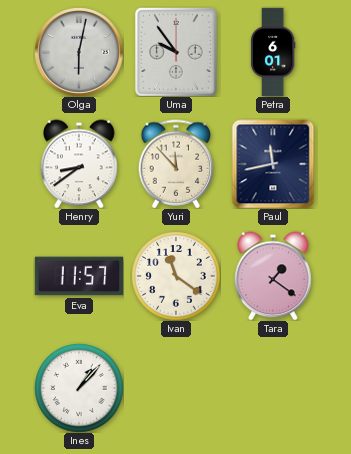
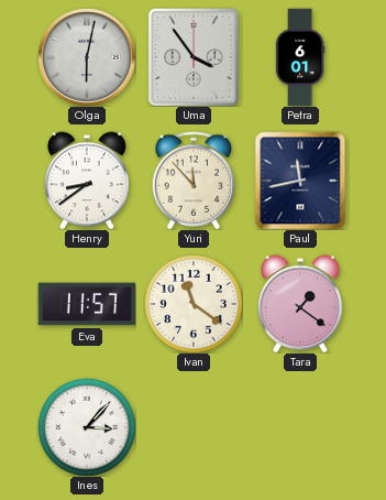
Uma: 9:54 -> 3:54 (194, 57)
Ines: 1:07 -> 3:07 (87, 427)
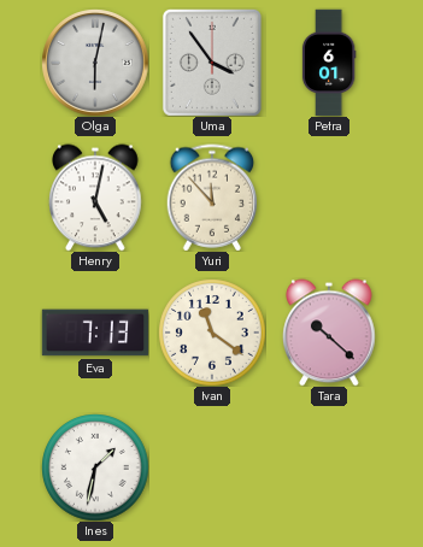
Henry: 8:39 -> 5:02 (95, 198)
Paul: 11:43 -> none (300, 181)
Eva: 11:57 -> 7:13 (95, 333)
Tara: 1:21 -> 10:22 (329, 333)
Ines: 3:07 -> 1:32 (95, 467)
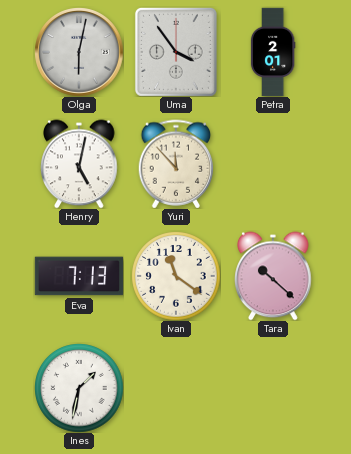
Petra: 6:01 -> 2:01 (273, 52)
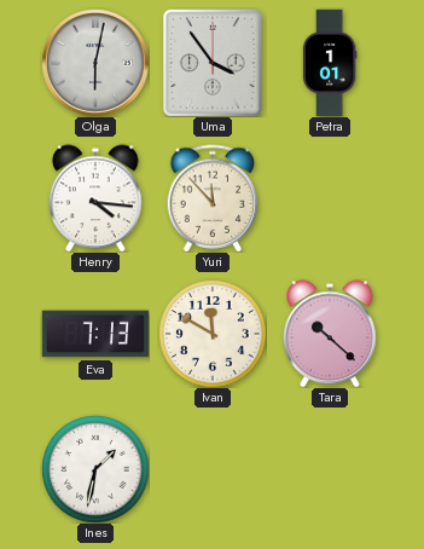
Petra: 2:01 -> 1:01 (330, 63)
Henry: 5:02 -> 4:16 (95, 198)
Ivan: 11:21 -> 11:50 (213, 334)
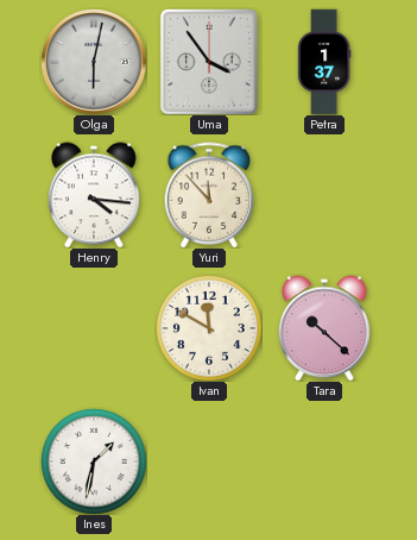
Petra: 1:01 -> 1:37 (324, 62)
Eva: 7:13 -> none (95, 334)
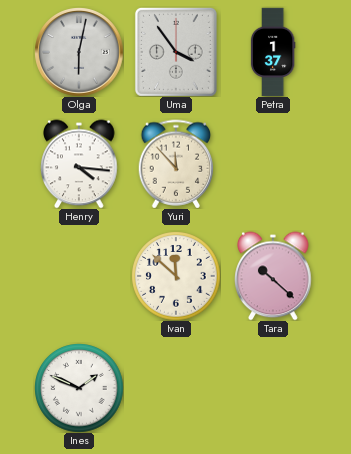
Ivan: 11:50 -> 11:52 (176, 276)
Ines: 1:32 -> 1:49 (79, 388)
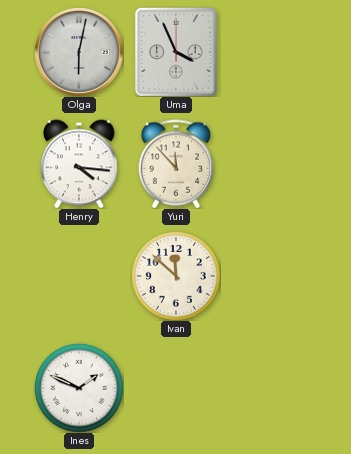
Uma: 3:54 -> 3:56 (176, 52)
Petra: 1:37 -> none (273, 52)
Tara: 10:22 -> none (273, 276)
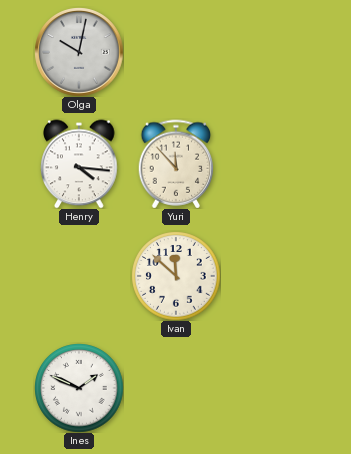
Olga: 6:02 -> 10:02 (79, 52)
Uma: 3:56 -> none (176, 52)
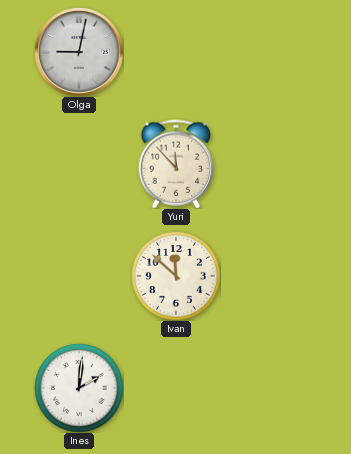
Olga: 10:02 -> 9:02 (79, 52)
Henry: 4:16 -> none (79, 164)
Ines: 1:49 -> 2:01 (79, 388)
